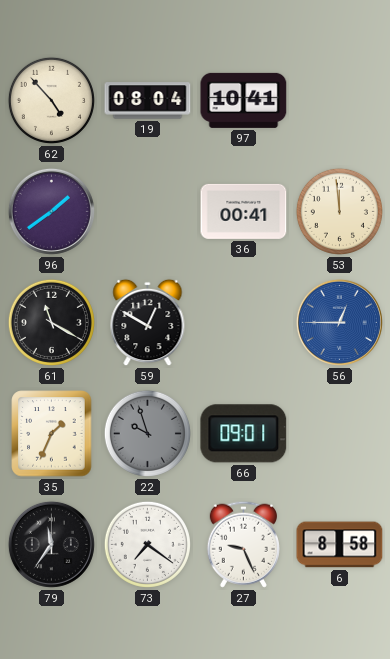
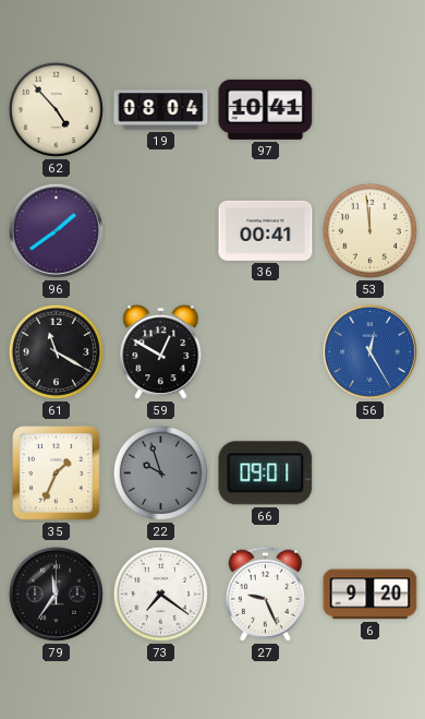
56: 12:45 -> 12:25 (369, 351)
6: 8:58 -> 9:20 (371, 595)
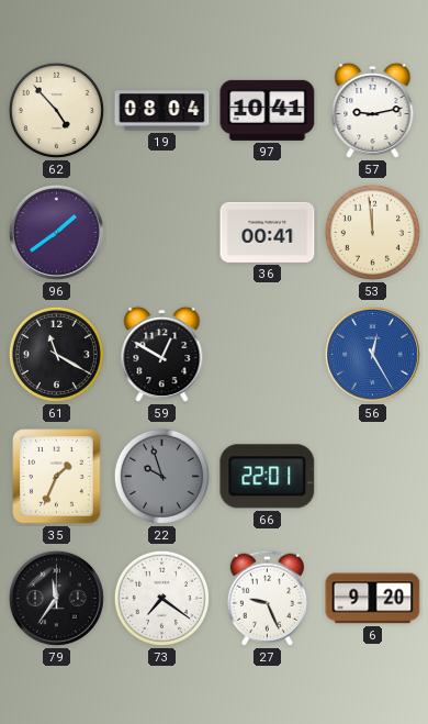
57: none -> 9:13 (373, 111)
66: 09:01 -> 22:01 (268, 477)
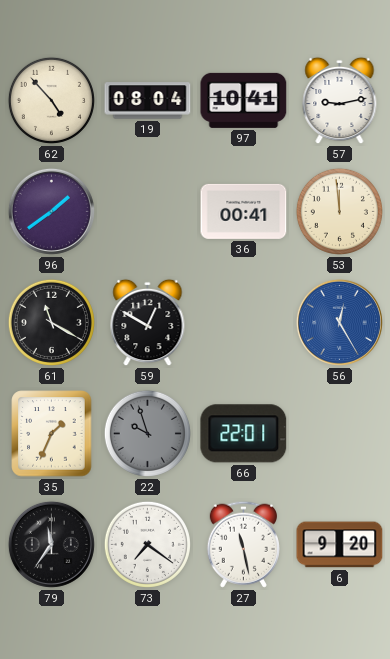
27: 9:26 -> 11:28 (243, 544)
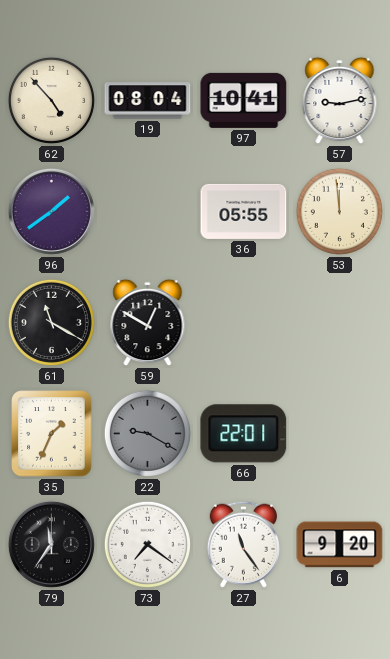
36: 00:41 -> 05:55 (244, 211)
56: 12:25 -> none (339, 322)
22: 9:57 -> 9:20 (147, 433)
27: 11:28 -> 11:24 (243, 544)
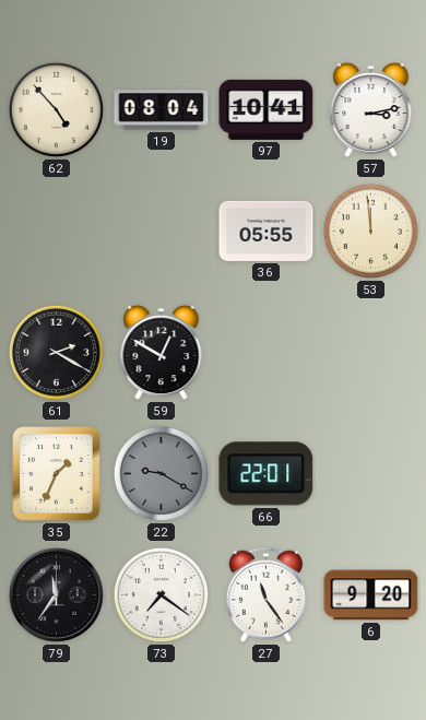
57: 9:13 -> 3:13 (371, 110)
96: 1:39 -> none (51, 211)
61: 11:20 -> 2:20 (56, 352)
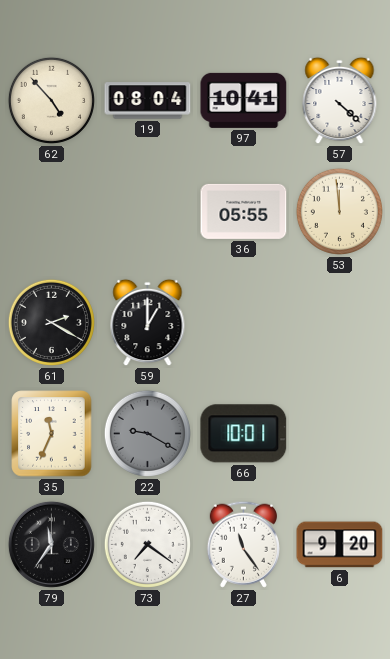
57: 3:13 -> 4:22 (340, 101)
59: 12:50 -> 1:00 (148, 323)
35: 1:34 -> 11:34 (52, 434)
66: 22:01 -> 10:01 (244, 434)
